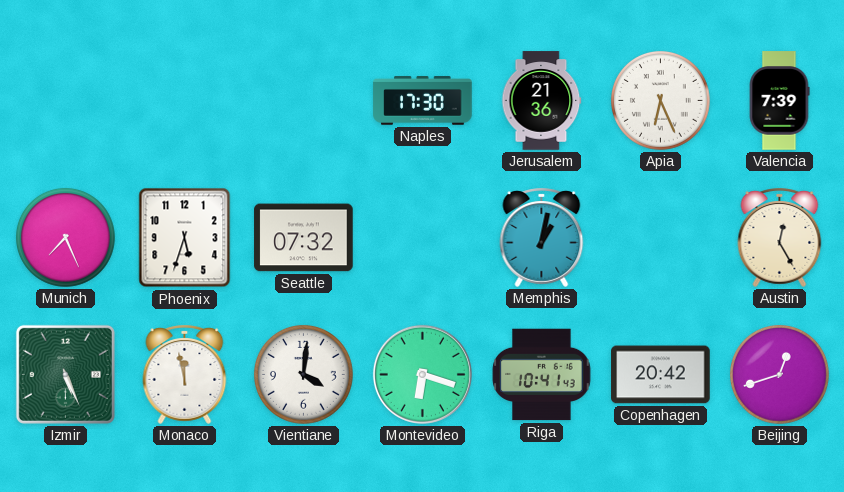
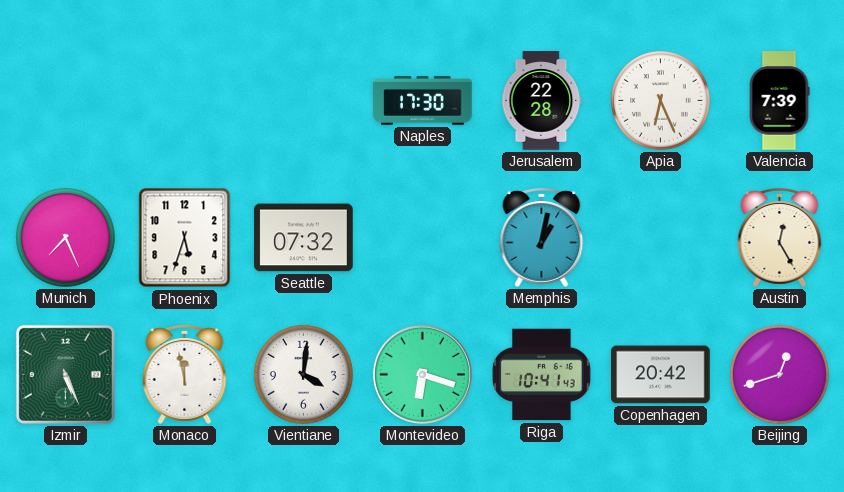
Jerusalem: 21:36 -> 22:28 (542, 101)
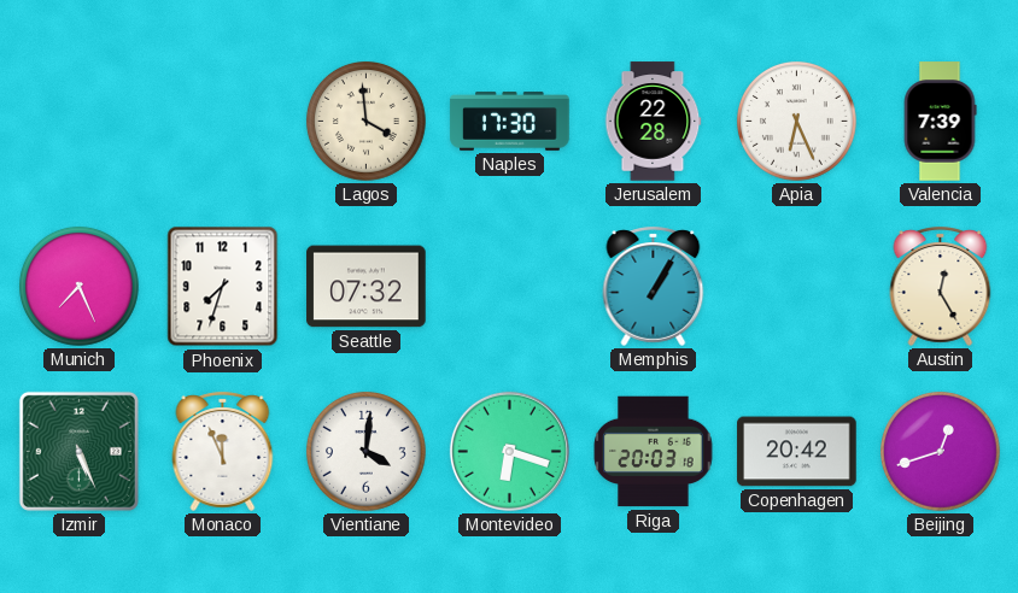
Lagos: none -> 3:59 (365, 121)
Phoenix: 5:33 -> 7:33 (223, 287)
Memphis: 1:02 -> 1:05 (654, 286)
Monaco: 11:58 -> 11:56 (223, 451)
Riga: 10:41 -> 20:03 (654, 452)
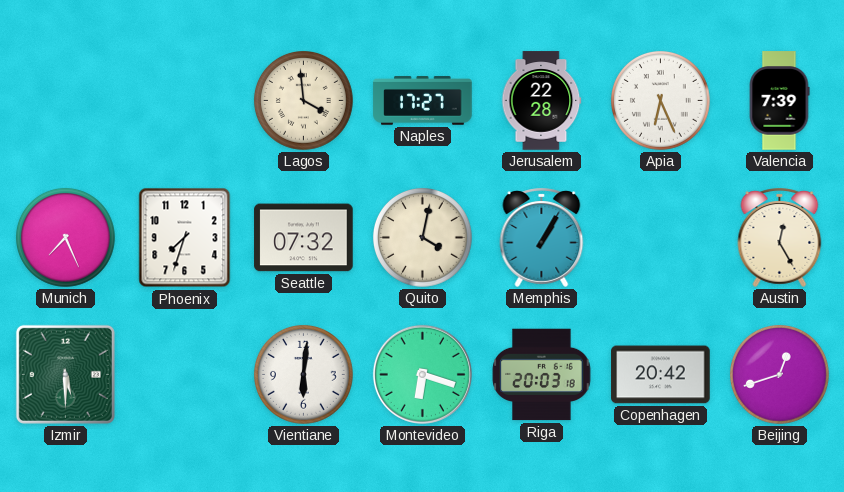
Naples: 17:30 -> 17:27 (423, 101)
Quito: none -> 4:02 (422, 237)
Izmir: 5:26 -> 5:30 (65, 374)
Monaco: 11:56 -> none (223, 451)
Vientiane: 4:01 -> 6:01 (303, 374)
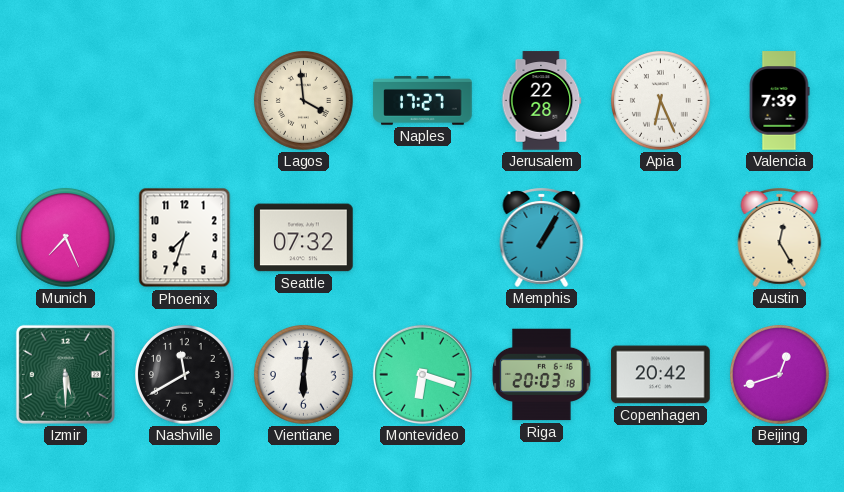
Quito: 4:02 -> none (422, 237)
Nashville: none -> 11:40 (184, 374)
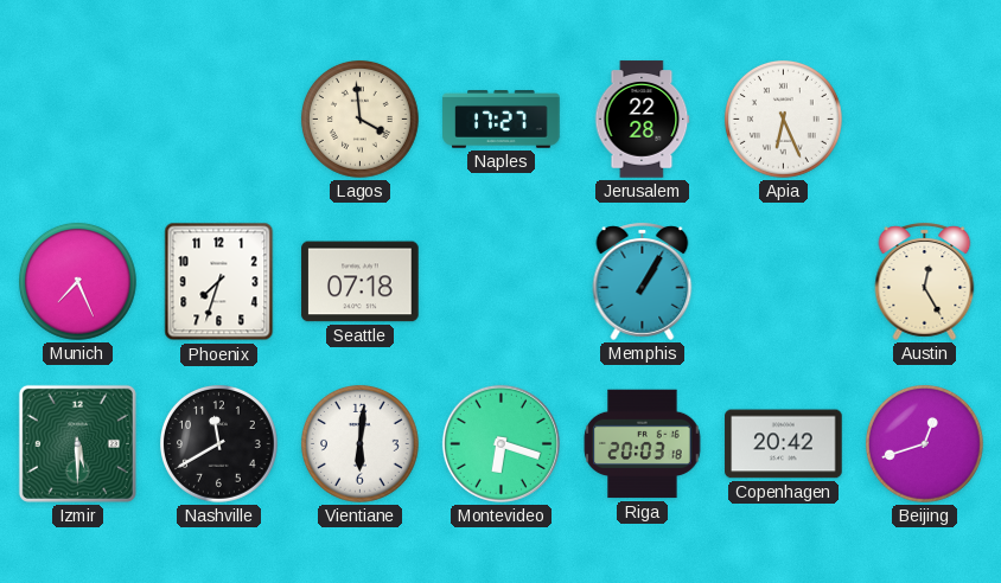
Valencia: 7:39 -> none (779, 101)
Seattle: 07:32 -> 07:18 (361, 282)
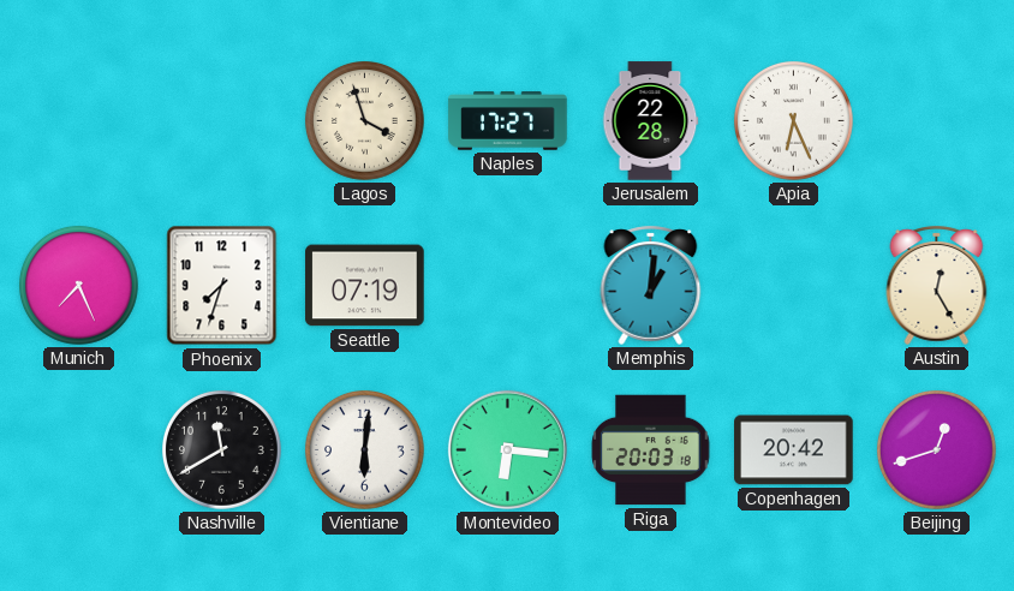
Lagos: 3:59 -> 3:57 (364, 120)
Seattle: 07:18 -> 07:19 (365, 286)
Memphis: 1:05 -> 1:01 (651, 285)
Izmir: 5:30 -> none (77, 443)
Montevideo: 6:18 -> 6:16 (507, 449)
